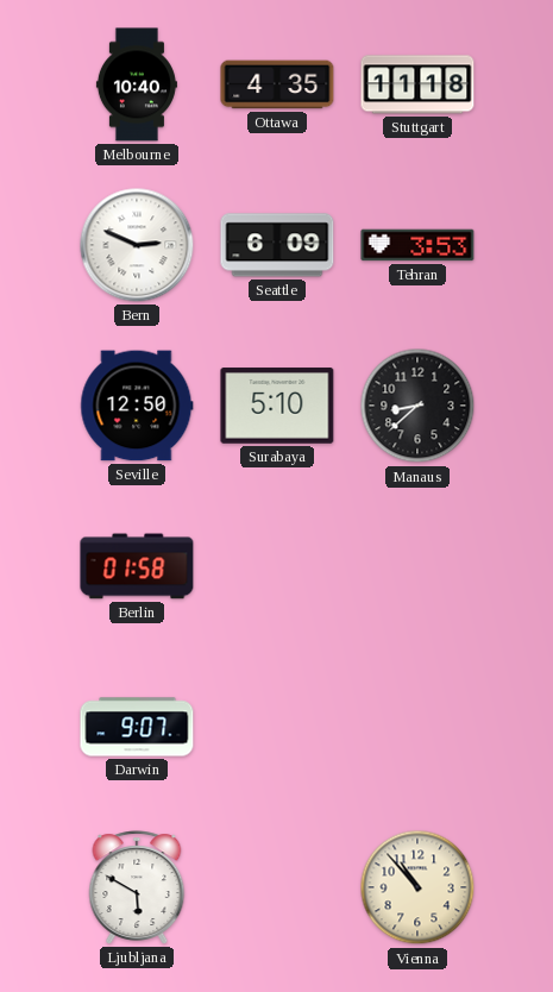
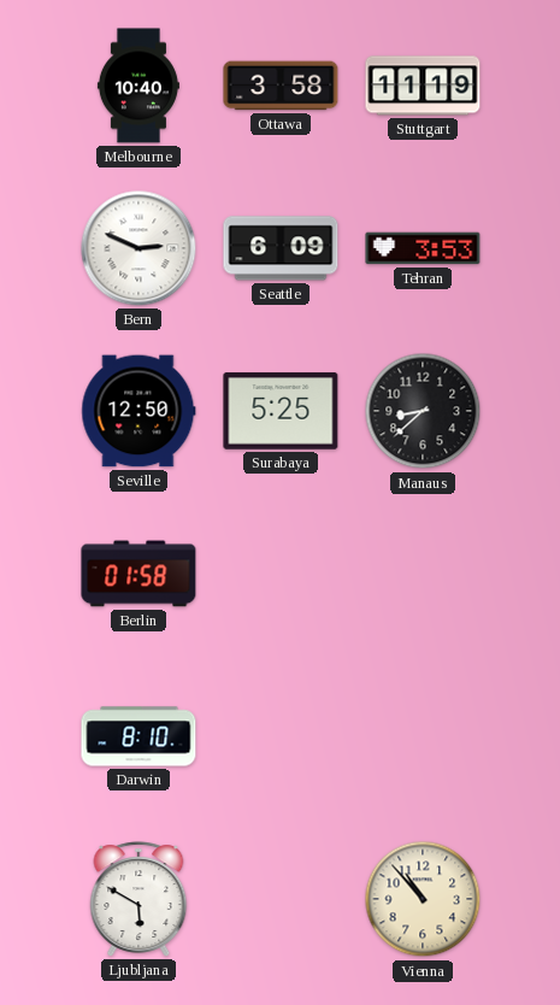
Ottawa: 4:35 -> 3:58 (281, 86)
Stuttgart: 11:18 -> 11:19 (423, 86)
Surabaya: 5:10 -> 5:25 (281, 411)
Darwin: 9:07 -> 8:10 (138, 736)
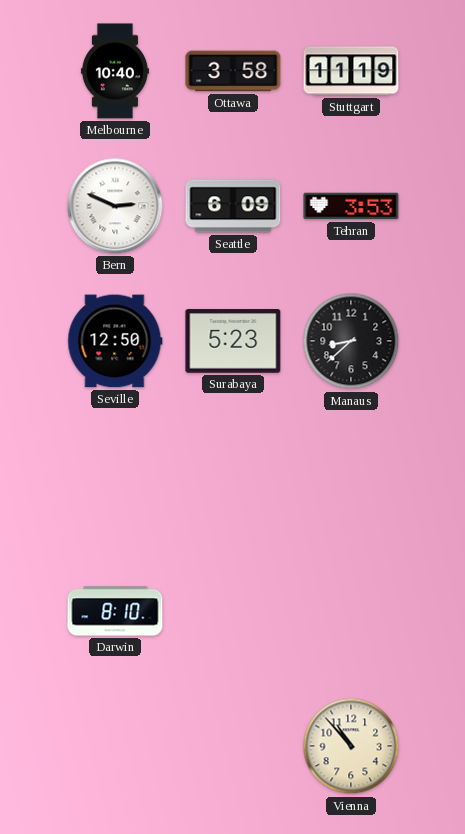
Surabaya: 5:25 -> 5:23 (233, 341)
Berlin: 01:58 -> none (138, 574)
Ljubljana: 5:50 -> none (138, 899)
